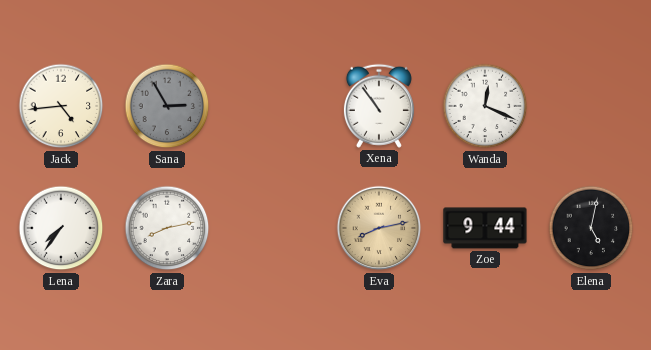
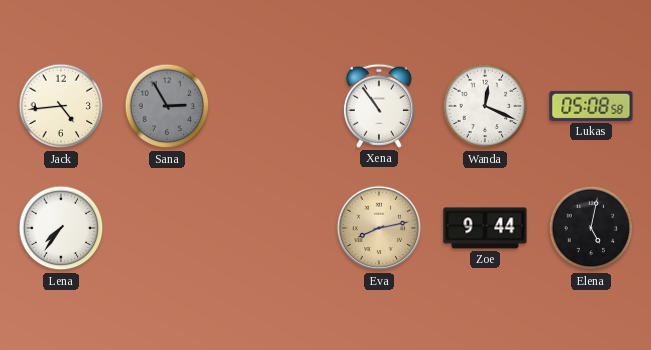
Lukas: none -> 05:08 (591, 106)
Zara: 8:13 -> none (167, 228)
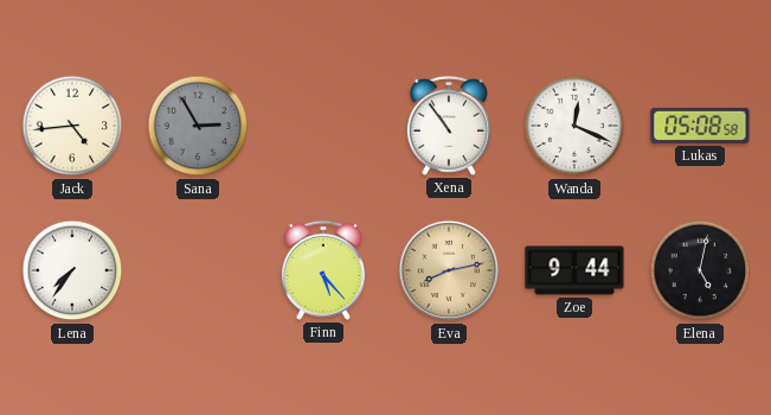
Finn: none -> 5:23 (323, 270)
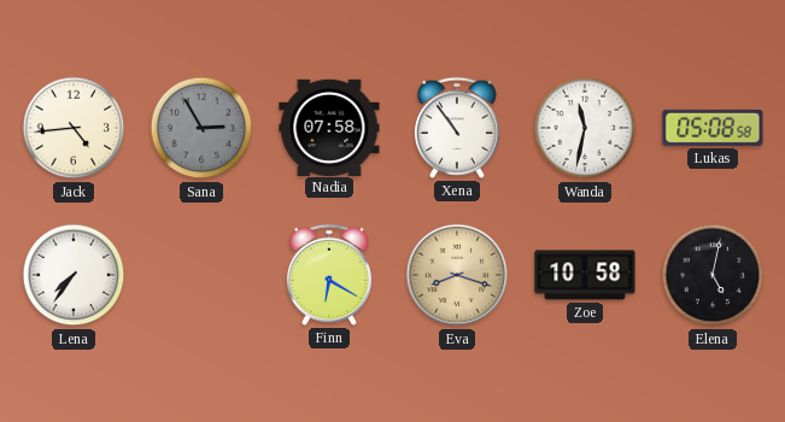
Nadia: none -> 07:58 (329, 127)
Wanda: 12:19 -> 11:32 (585, 128)
Finn: 5:23 -> 6:20 (329, 275)
Eva: 8:13 -> 8:18 (457, 275)
Zoe: 9:44 -> 10:58 (585, 275)
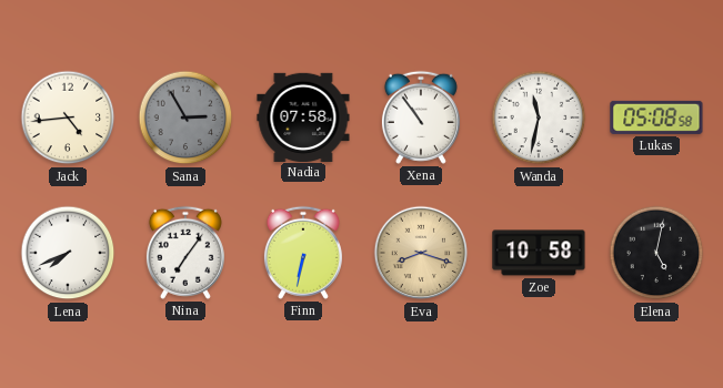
Lena: 7:36 -> 7:41 (68, 253)
Nina: none -> 7:06 (185, 253)
Finn: 6:20 -> 6:32 (303, 253)
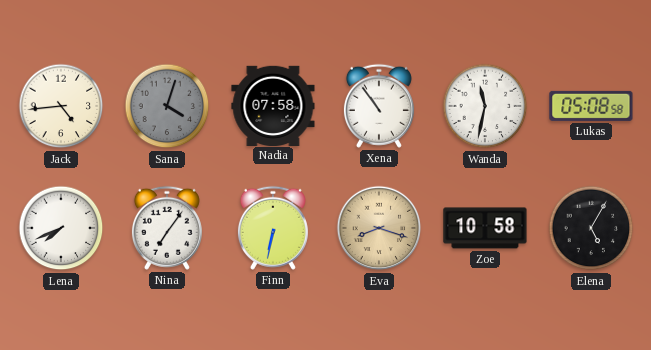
Sana: 2:55 -> 4:03 (167, 106)
Elena: 5:02 -> 5:05 (591, 228)
